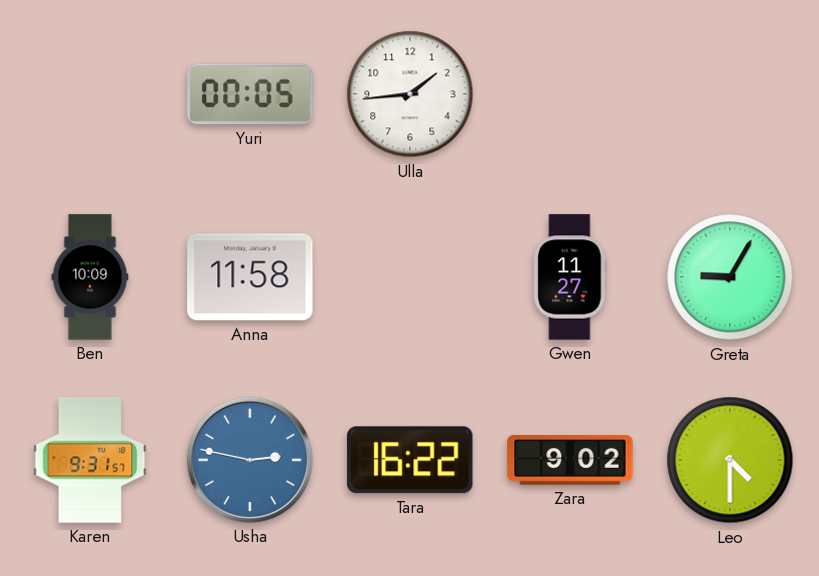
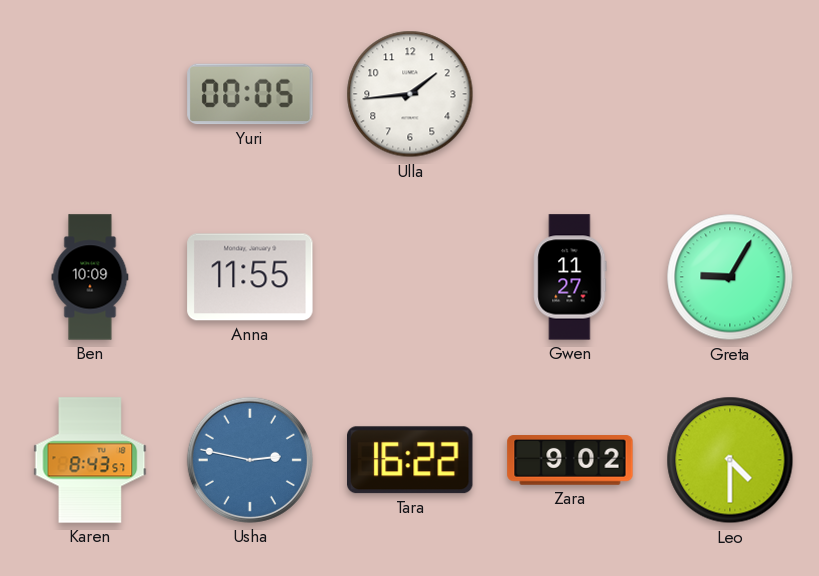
Anna: 11:58 -> 11:55 (250, 277)
Karen: 9:31 -> 8:43 (90, 460)
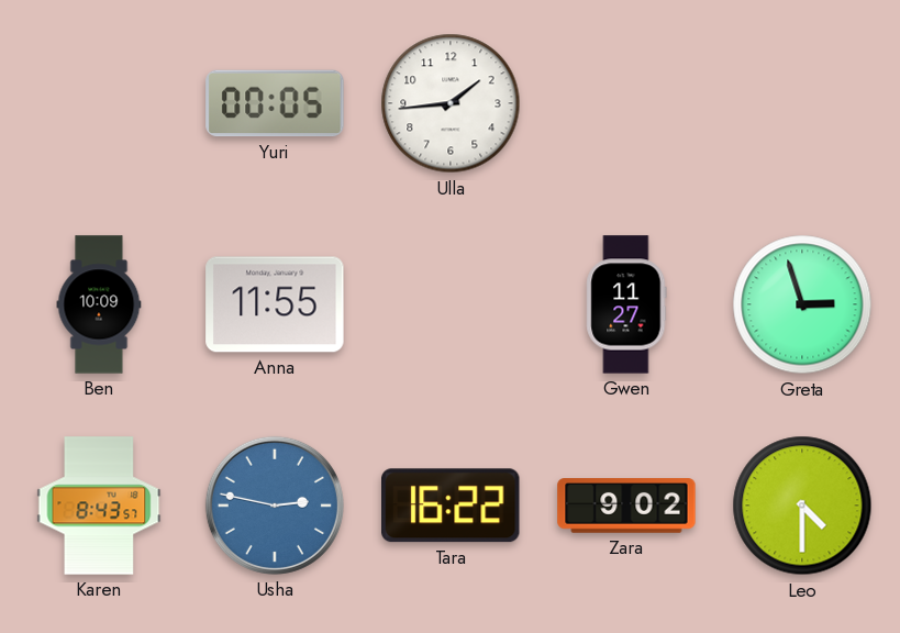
Greta: 9:05 -> 2:57 (802, 304)
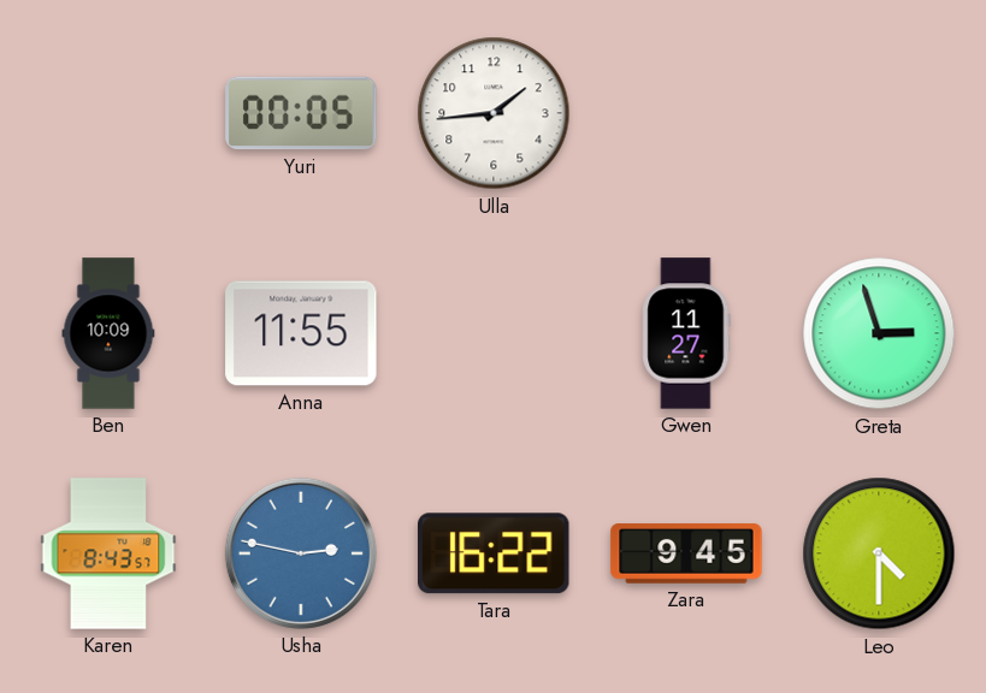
Zara: 9:02 -> 9:45 (686, 553)
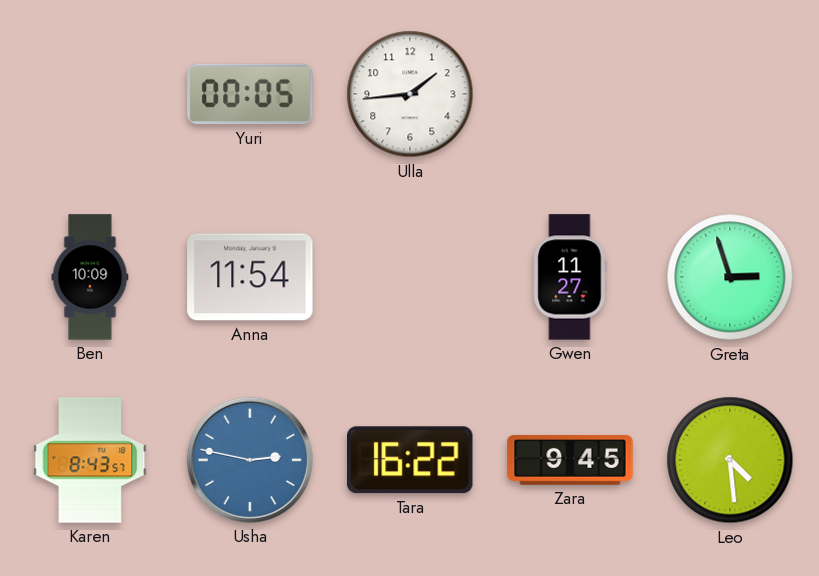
Anna: 11:55 -> 11:54 (250, 277)
Leo: 4:30 -> 4:29 (730, 460)
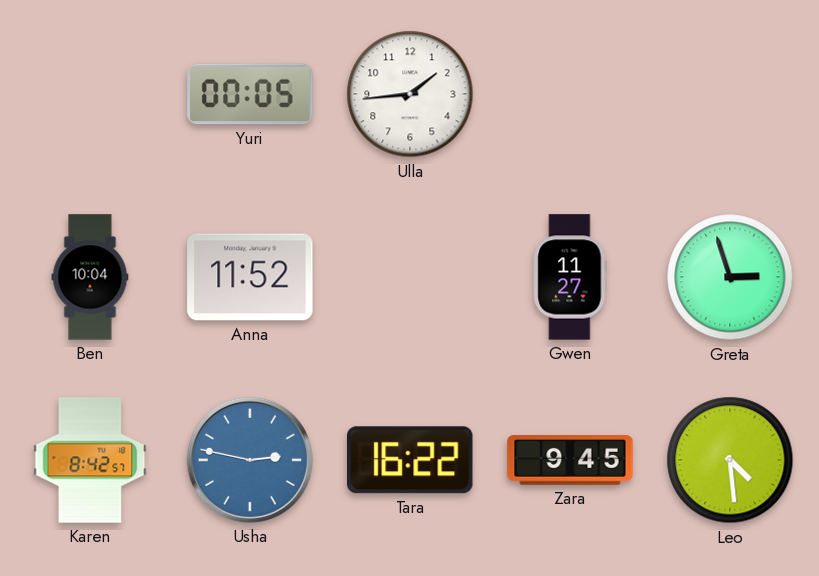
Ben: 10:09 -> 10:04 (90, 277)
Anna: 11:54 -> 11:52 (250, 277)
Karen: 8:43 -> 8:42 (90, 460)
